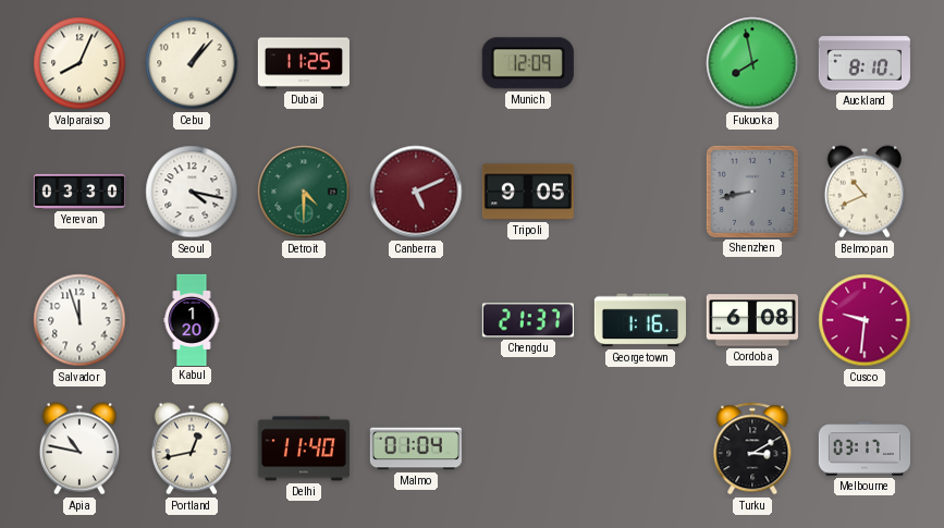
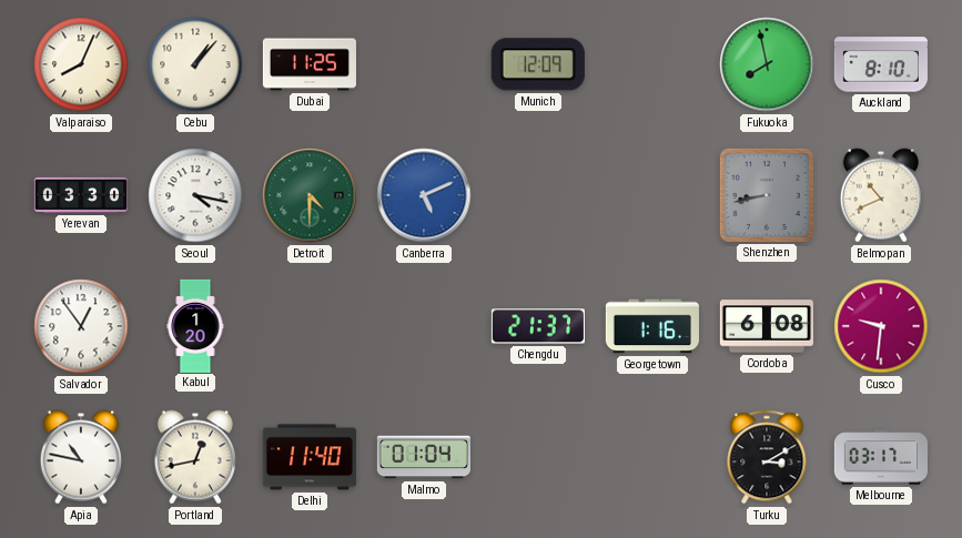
Canberra dial: burgundy -> blue (424, 195)
Tripoli: 9:05 -> none (528, 192)
Salvador: 11:57 -> 12:54 (81, 326)
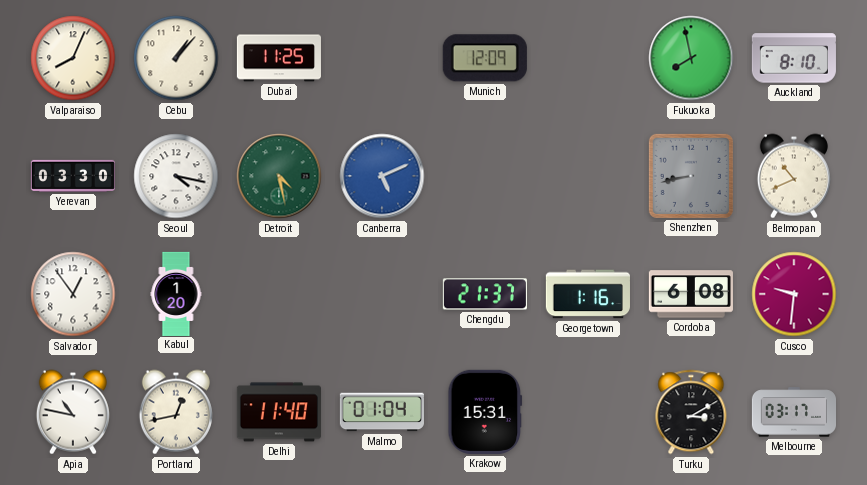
Detroit: 4:30 -> 4:28 (279, 176)
Krakow: none -> 15:31 (485, 412)
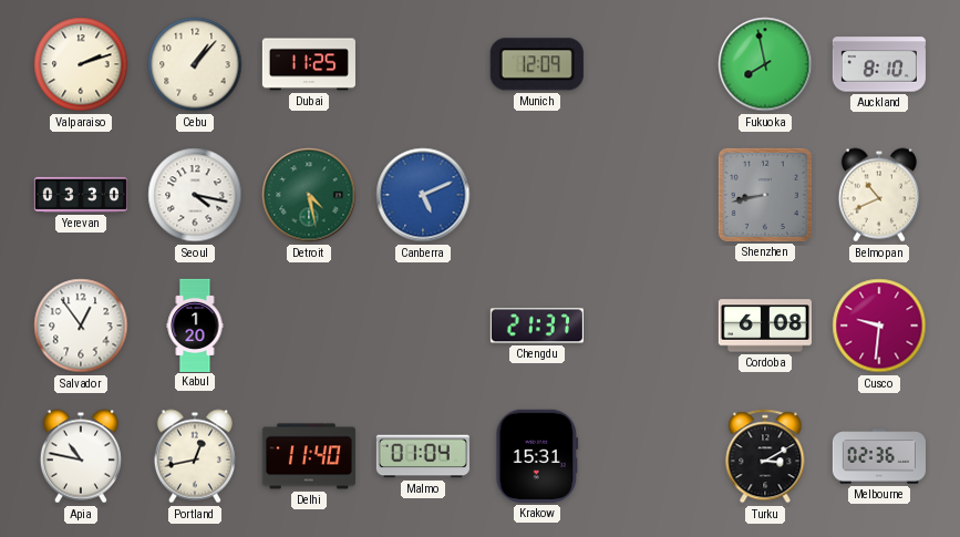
Valparaiso: 8:04 -> 2:12 (81, 64)
Georgetown: 1:16 -> none (588, 294)
Melbourne: 03:17 -> 02:36 (878, 456)
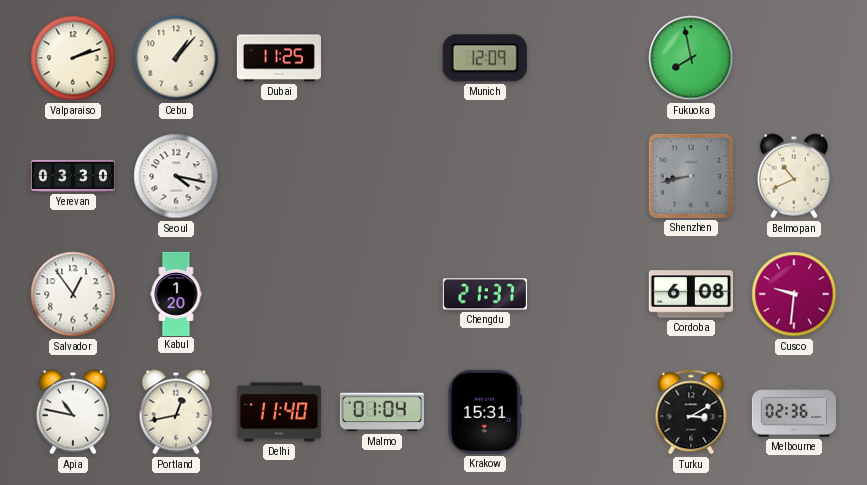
Auckland: 8:10 -> none (879, 64)
Detroit: 4:28 -> none (309, 195)
Canberra: 5:11 -> none (423, 195)
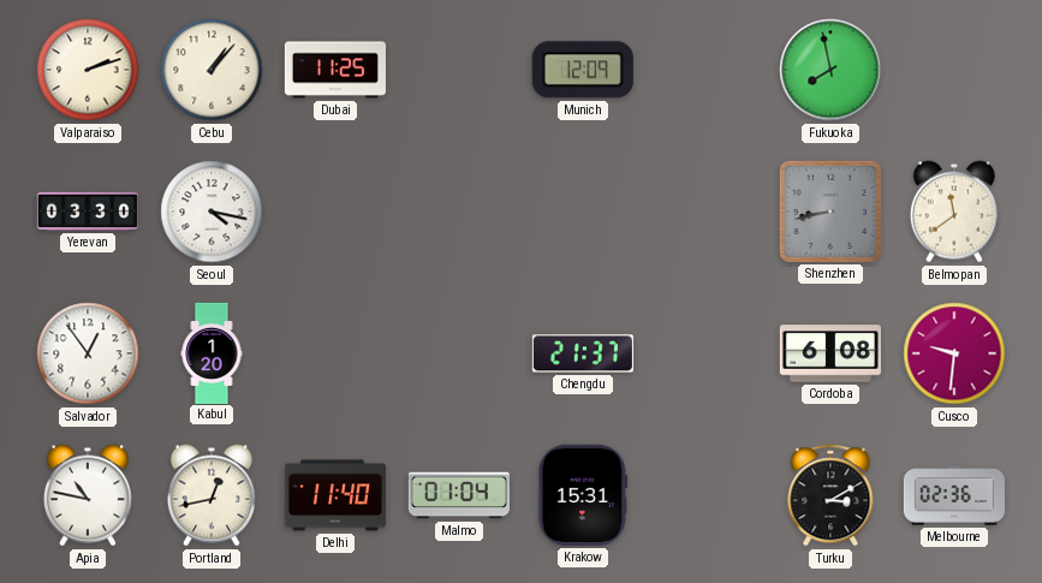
Belmopan: 10:41 -> 11:39 (954, 212)
